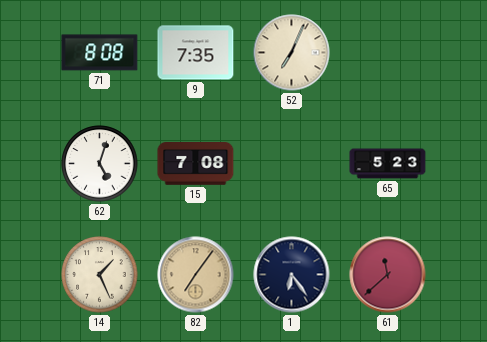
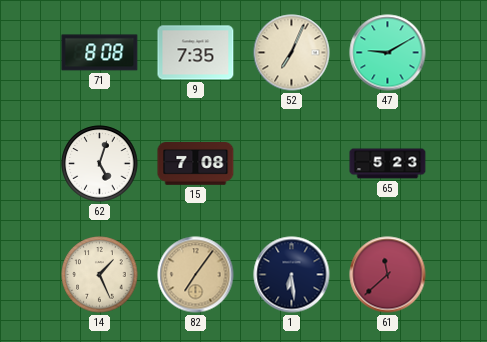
47: none -> 9:10 (388, 53)
1: 6:24 -> 6:29 (292, 275)
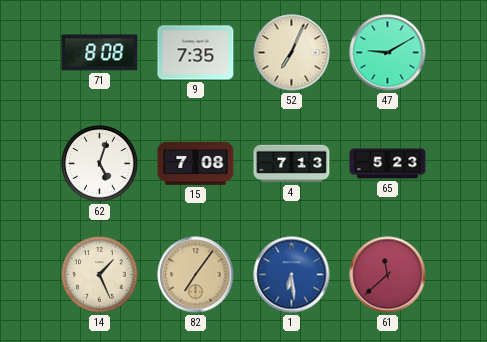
4: none -> 7:13 (292, 164)
1 dial: navy -> blue (292, 275)
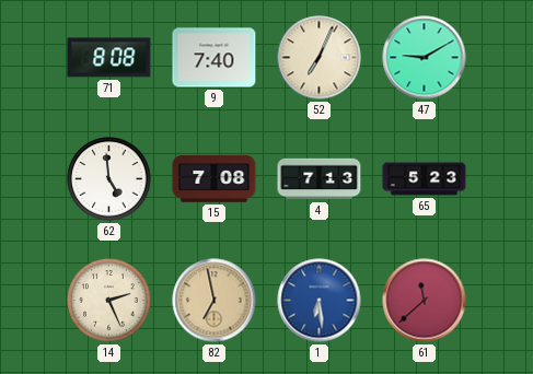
9: 7:35 -> 7:40 (215, 58)
62: 5:03 -> 4:59 (109, 179)
14: 1:26 -> 2:26 (109, 301)
82: 7:06 -> 6:58 (215, 301)
